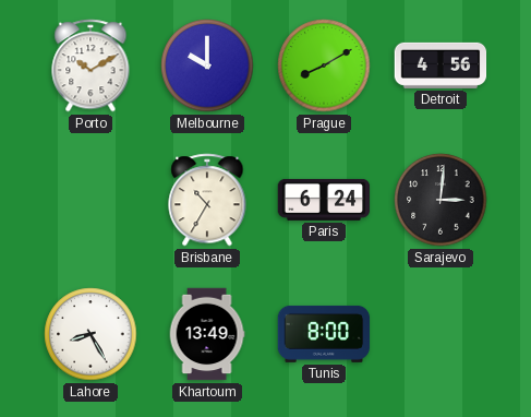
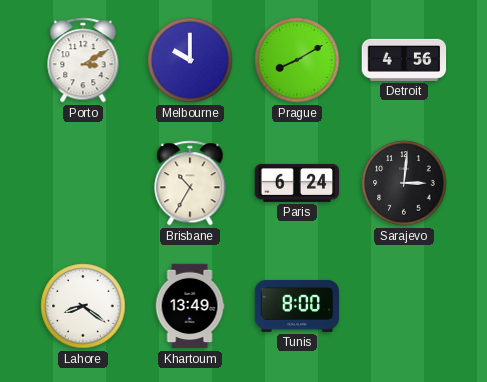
Porto: 10:10 -> 3:10 (83, 60)
Lahore: 8:25 -> 8:21 (83, 306)
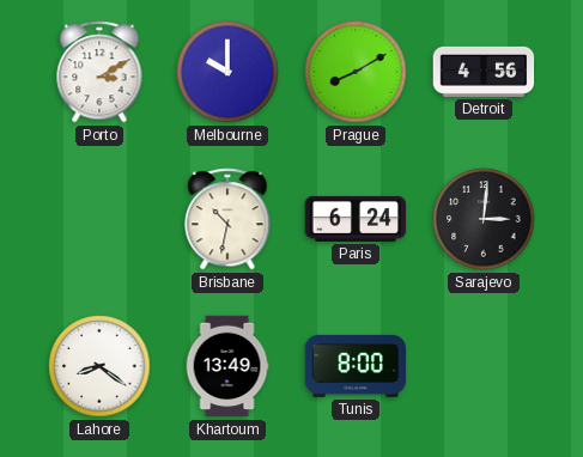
Brisbane: 10:35 -> 10:32 (227, 219)
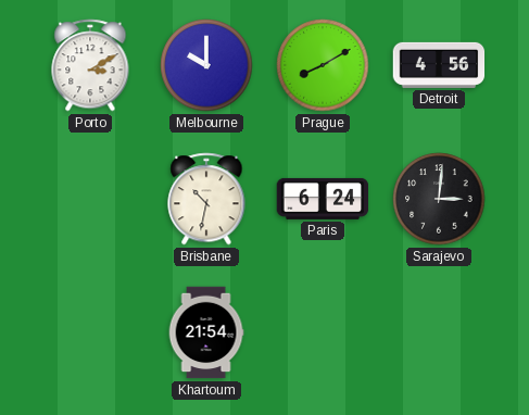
Lahore: 8:21 -> none (99, 366)
Khartoum: 13:49 -> 21:54 (206, 332)
Tunis: 8:00 -> none (356, 366)
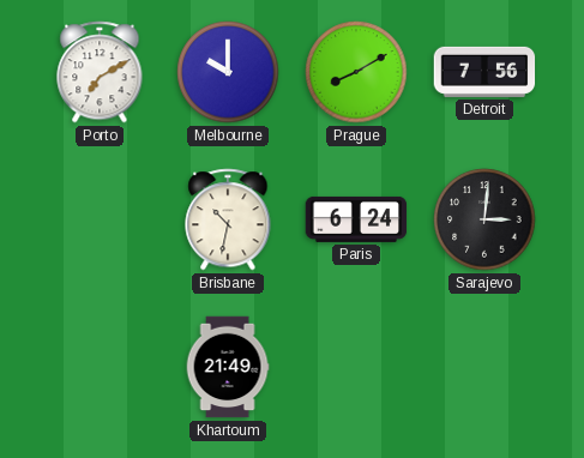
Porto: 3:10 -> 7:10 (100, 72)
Detroit: 4:56 -> 7:56 (484, 72)
Khartoum: 21:54 -> 21:49 (228, 367)
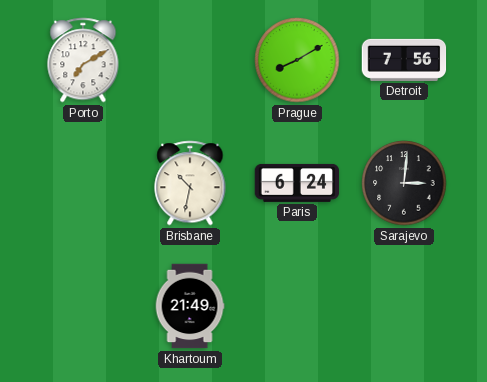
Melbourne: 10:00 -> none (228, 72)
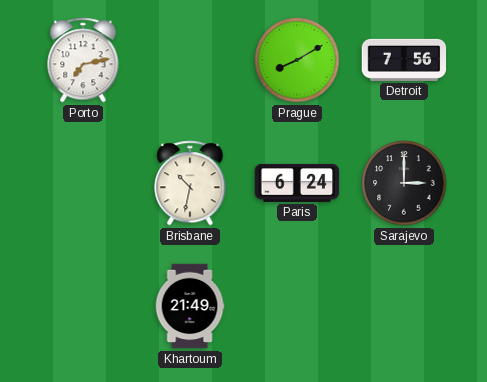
Porto: 7:10 -> 7:13 (83, 60)
Sarajevo: 3:01 -> 3:00 (404, 183)
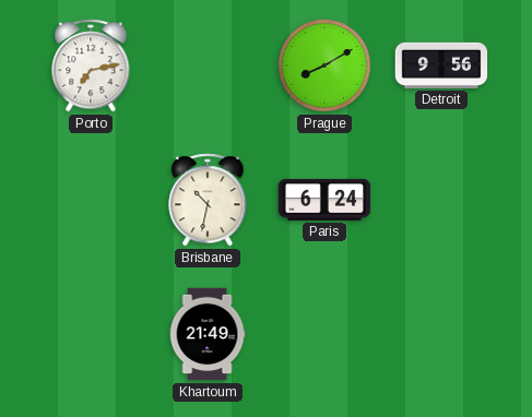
Detroit: 7:56 -> 9:56 (441, 65)
Sarajevo: 3:00 -> none (404, 183)
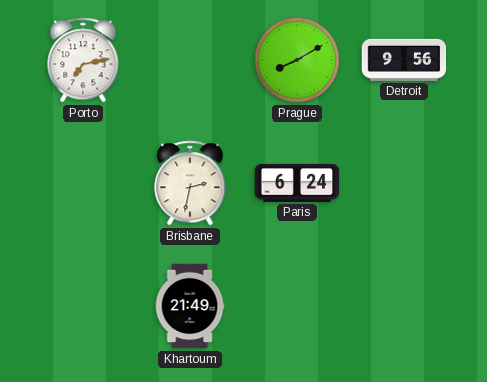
Brisbane: 10:32 -> 2:32 (190, 183)
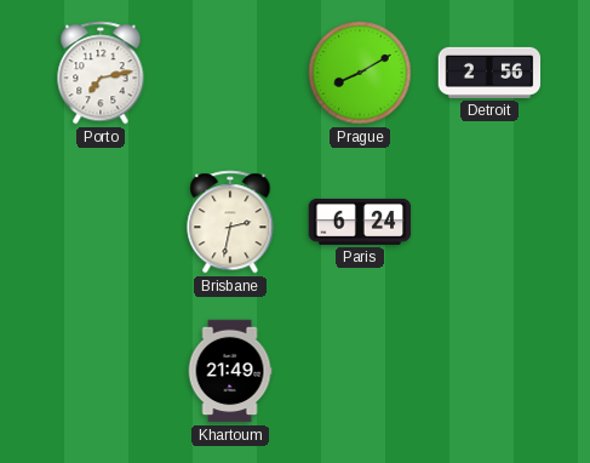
Detroit: 9:56 -> 2:56 (489, 73)
